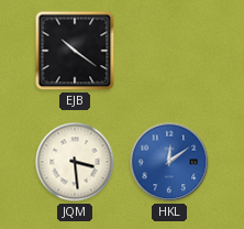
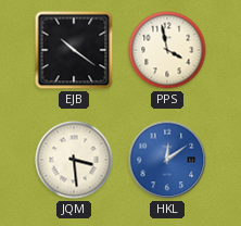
PPS: none -> 3:58 (167, 50)
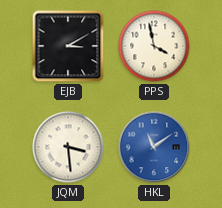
EJB: 10:21 -> 3:10 (68, 46)
HKL: 12:09 -> 11:09 (154, 147)
